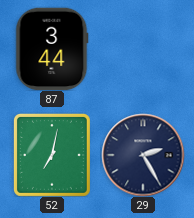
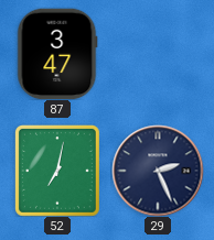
87: 3:44 -> 3:47 (57, 54)
29: 2:25 -> 2:26 (158, 171)
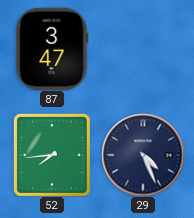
52: 7:02 -> 7:44 (52, 155)
29: 2:26 -> 4:26 (143, 155)
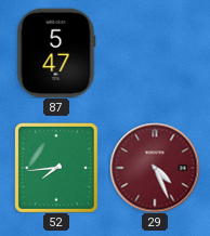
87: 3:47 -> 5:47 (56, 53)
29 dial: navy -> burgundy (155, 168)
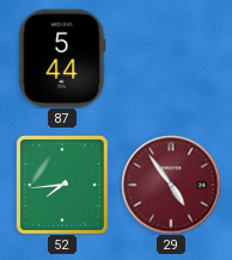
87: 5:47 -> 5:44 (62, 58)
29: 4:26 -> 4:54 (171, 185)
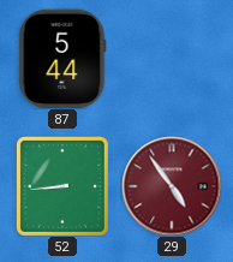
52: 7:44 -> 8:44 (62, 186)
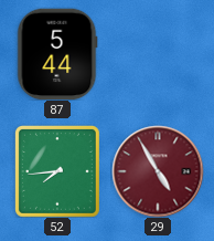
52: 8:44 -> 7:44 (57, 171)
29: 4:54 -> 4:55 (158, 171)
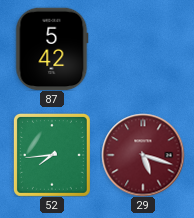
87: 5:44 -> 5:42 (52, 49)
29: 4:55 -> 5:18 (143, 155)
